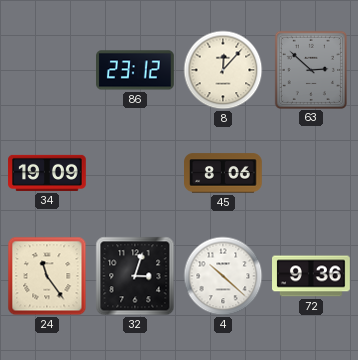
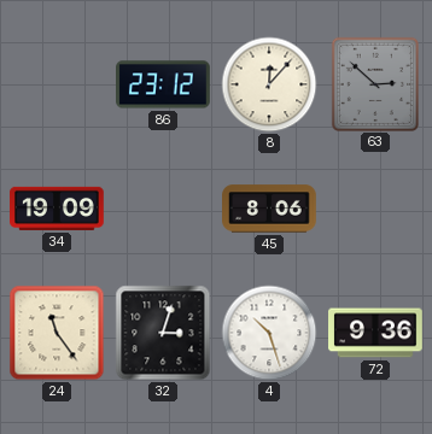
4: 10:22 -> 10:27 (269, 333)
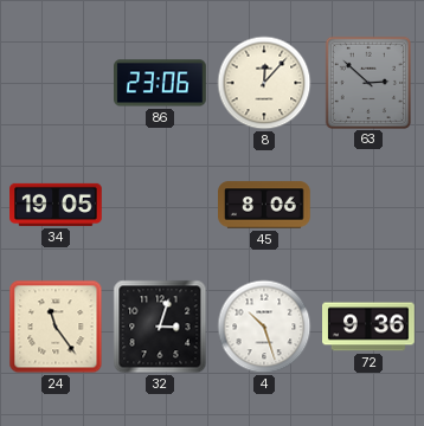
86: 23:12 -> 23:06 (161, 83)
34: 19:09 -> 19:05 (56, 205)
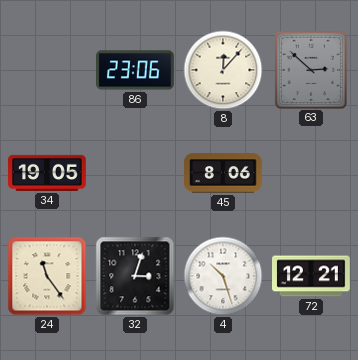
72: 9:36 -> 12:21 (312, 276)
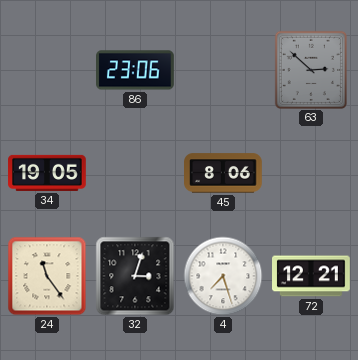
8: 12:07 -> none (223, 70)
4: 10:27 -> 7:27 (223, 276)
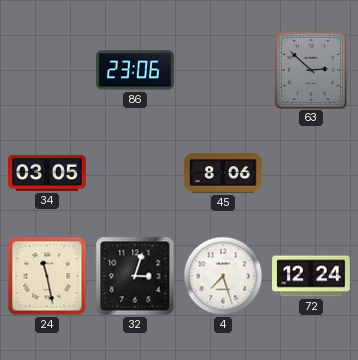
34: 19:05 -> 03:05 (47, 173)
24: 11:24 -> 11:28 (47, 276)
72: 12:21 -> 12:24 (312, 276)
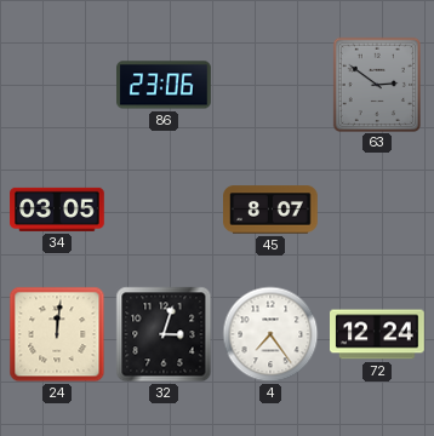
63: 2:52 -> 2:51 (376, 84)
45: 8:06 -> 8:07 (272, 210)
24: 11:28 -> 12:01 (57, 334)
4: 7:27 -> 7:24 (270, 334)
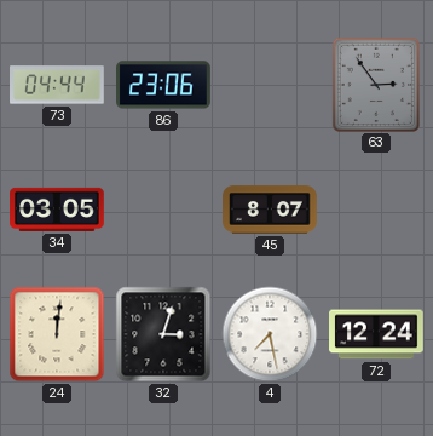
73: none -> 04:44 (58, 85)
63: 2:51 -> 2:54 (375, 84)
4: 7:24 -> 7:28 (270, 334)
